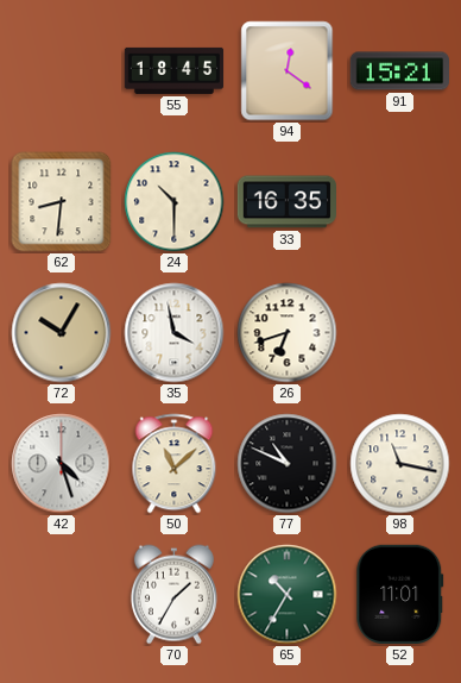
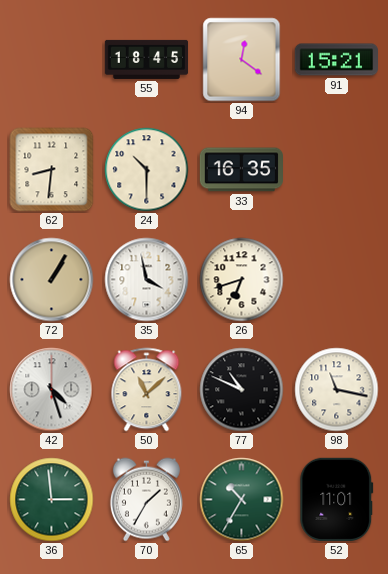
72: 10:05 -> 1:05 (52, 280)
36: none -> 2:59 (52, 500)
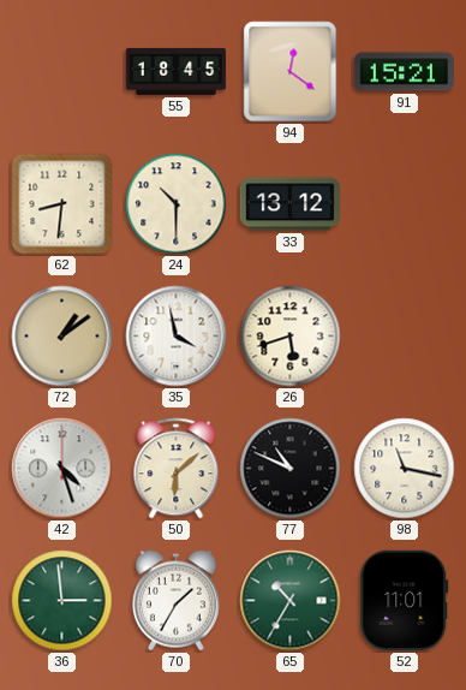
33: 16:35 -> 13:12 (289, 204)
72: 1:05 -> 1:09 (62, 337)
26: 6:42 -> 5:42 (291, 337)
50: 11:08 -> 6:08 (177, 469)
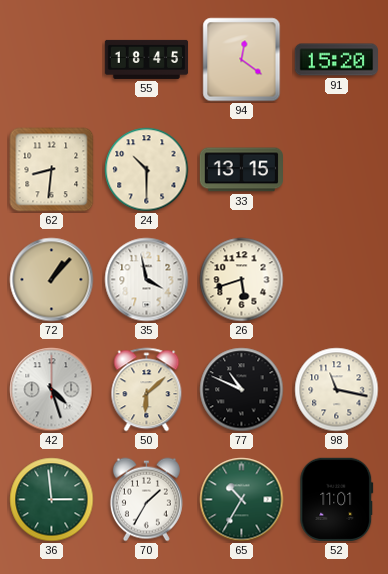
91: 15:21 -> 15:20 (336, 60)
33: 13:12 -> 13:15 (241, 170)
72: 1:09 -> 1:07 (52, 280)
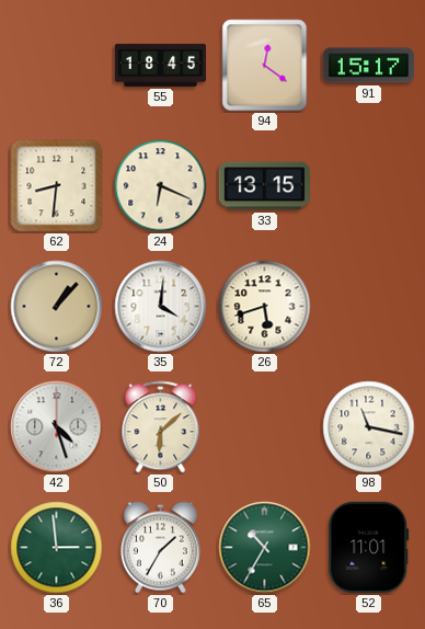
91: 15:20 -> 15:17 (368, 66)
24: 10:30 -> 6:19 (161, 186)
35: 3:58 -> 4:01 (161, 307)
77: 10:49 -> none (242, 390)
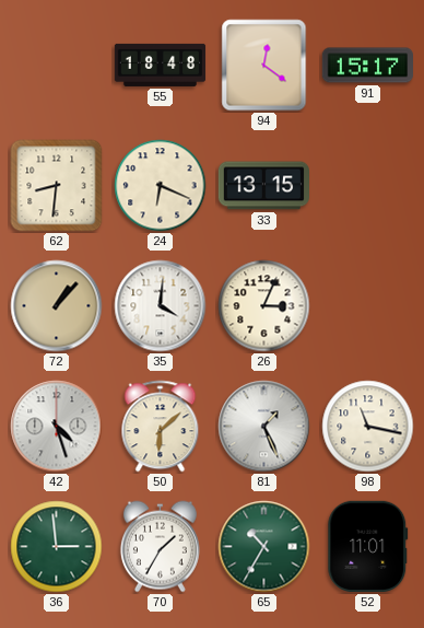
55: 18:45 -> 18:48 (161, 65)
26: 5:42 -> 3:04 (264, 306)
81: none -> 1:26 (264, 427)
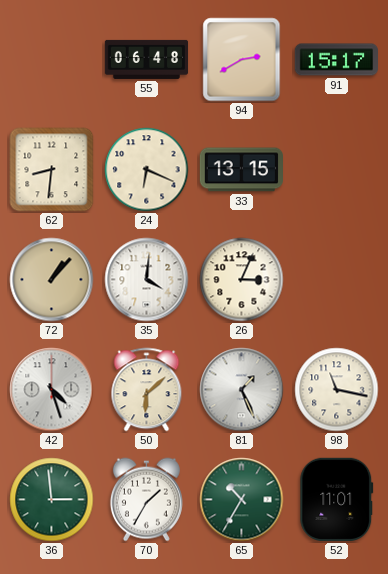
55: 18:48 -> 06:48 (147, 59)
94: 12:21 -> 2:40 (242, 60)
